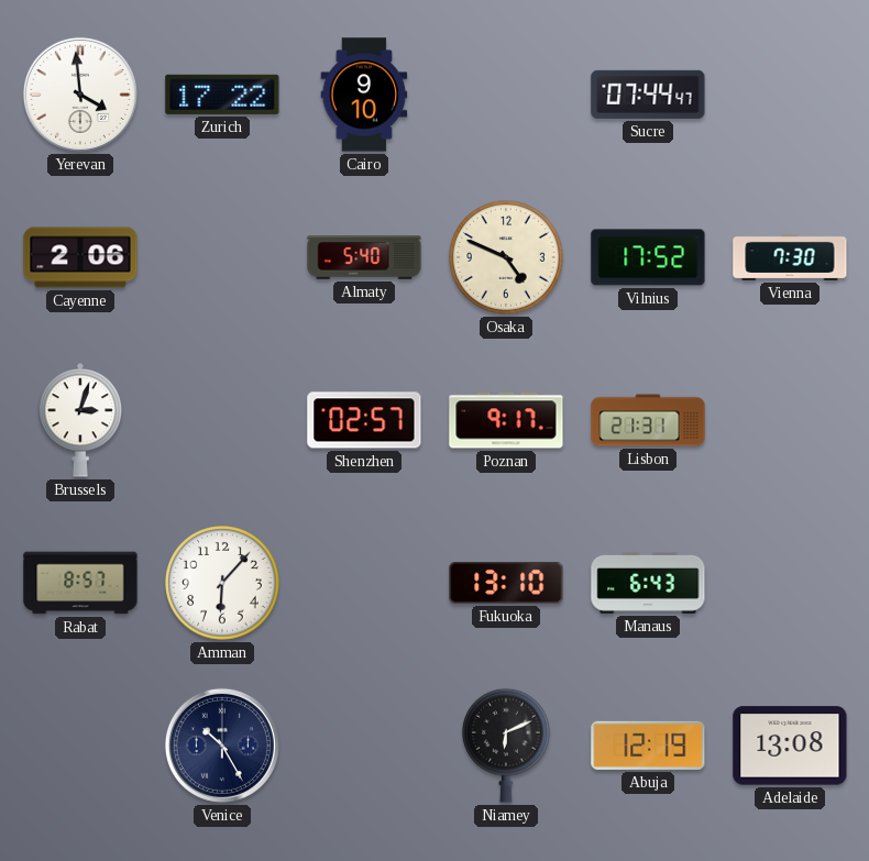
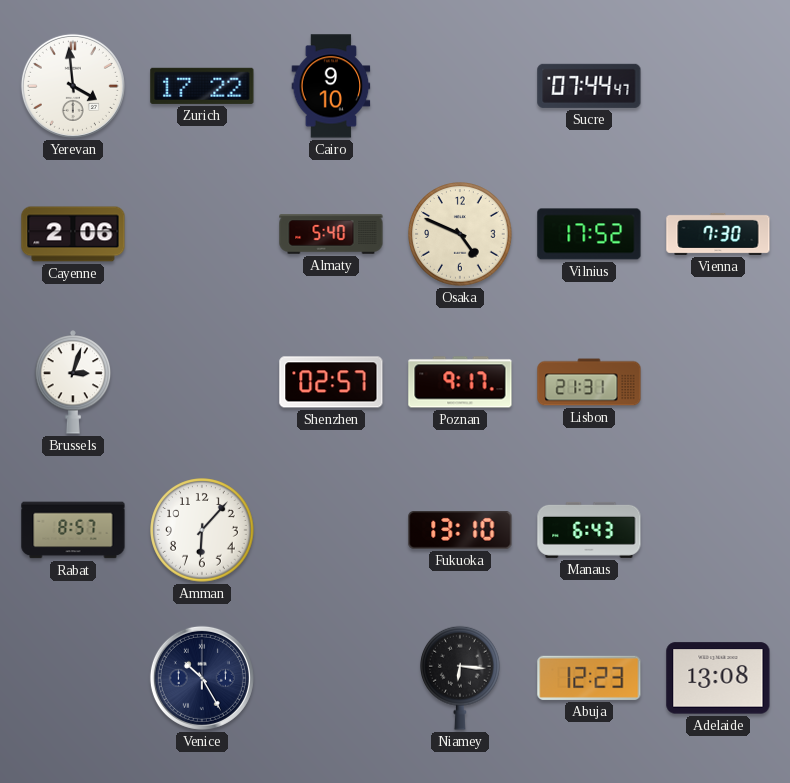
Niamey: 6:11 -> 6:16 (461, 678)
Abuja: 12:19 -> 12:23 (589, 678)
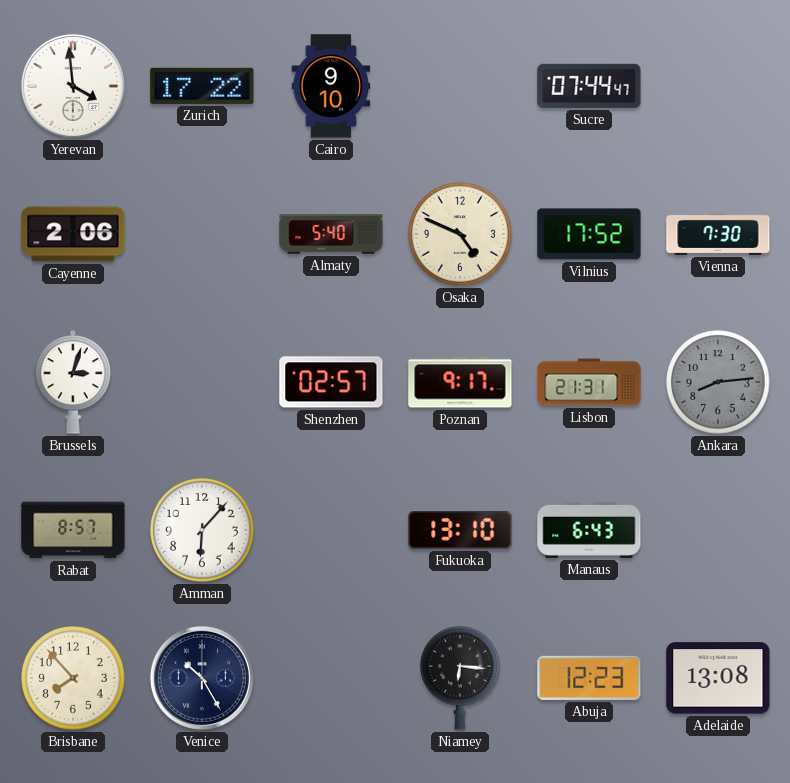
Ankara: none -> 8:14 (718, 382)
Brisbane: none -> 7:53 (73, 678)
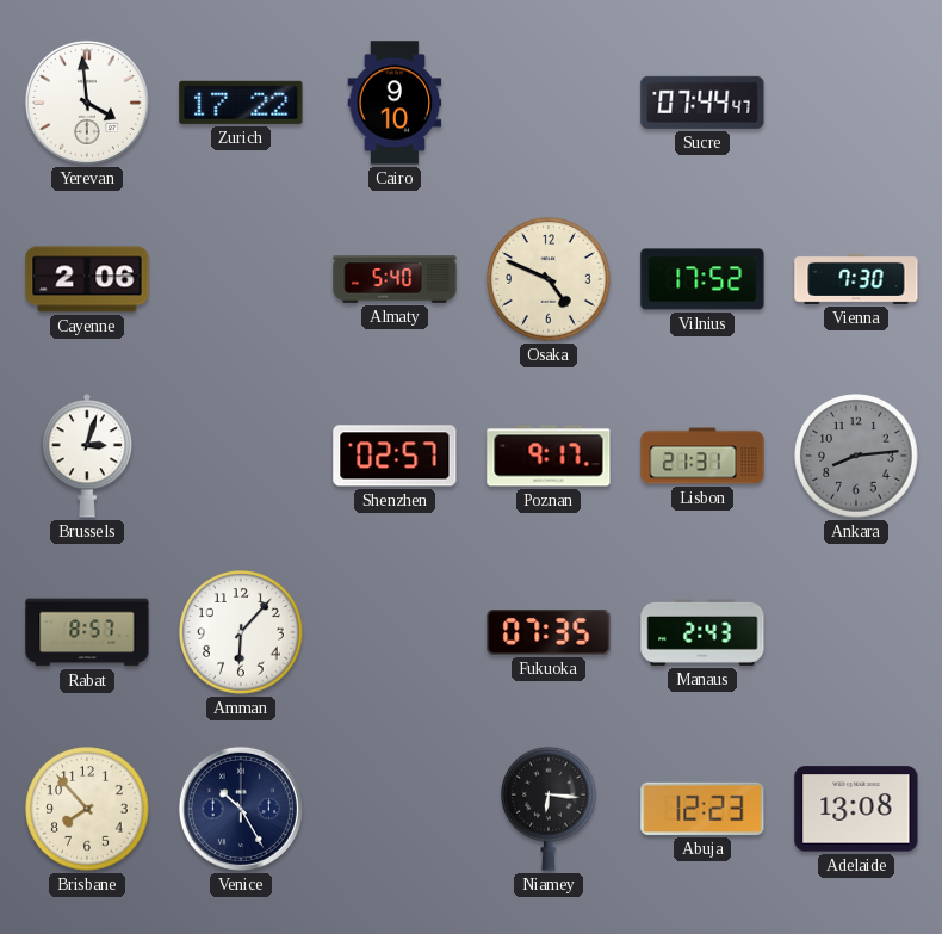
Fukuoka: 13:10 -> 07:35 (549, 633)
Manaus: 6:43 -> 2:43 (702, 632)
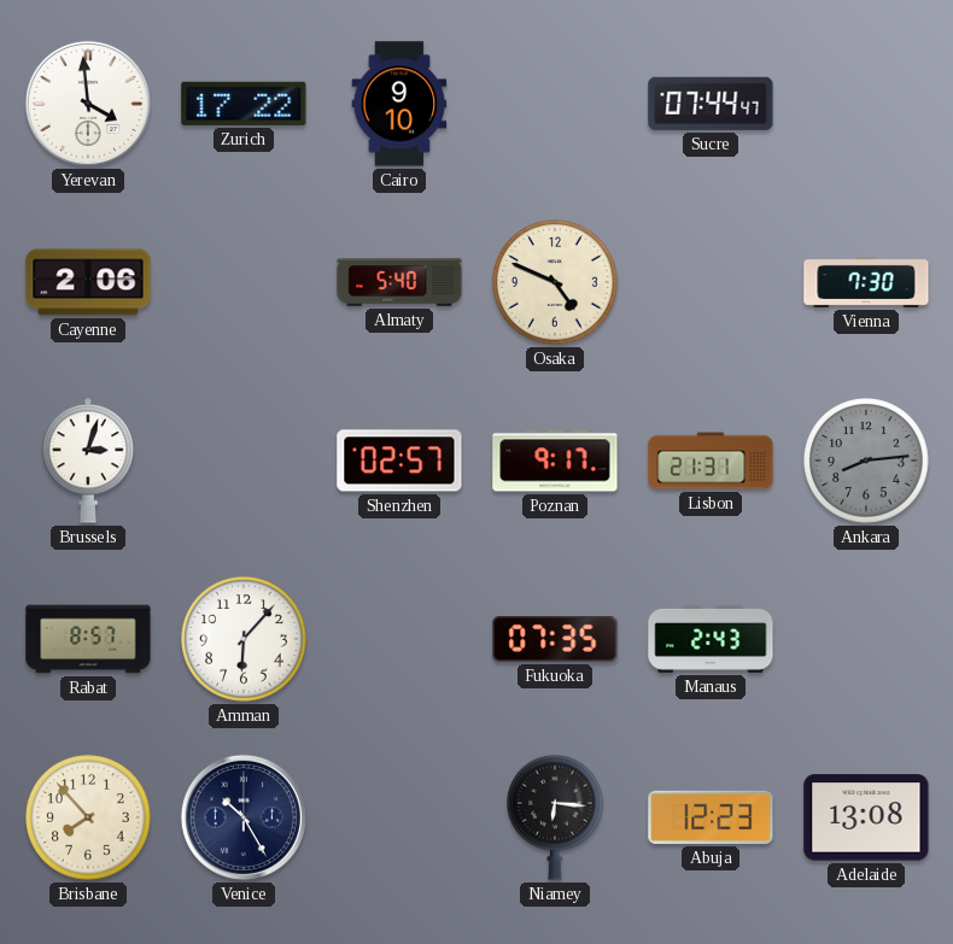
Vilnius: 17:52 -> none (702, 279)
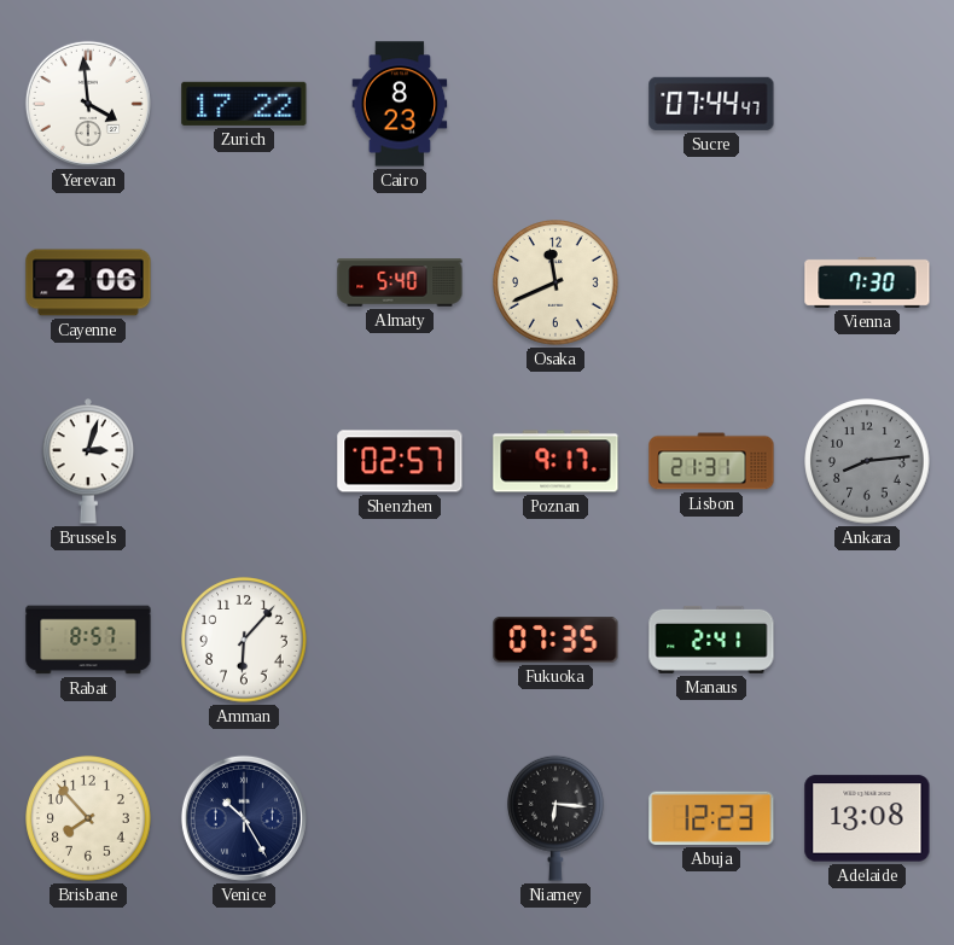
Cairo: 9:10 -> 8:23 (400, 104)
Osaka: 4:49 -> 11:41 (555, 282)
Manaus: 2:43 -> 2:41 (711, 640)
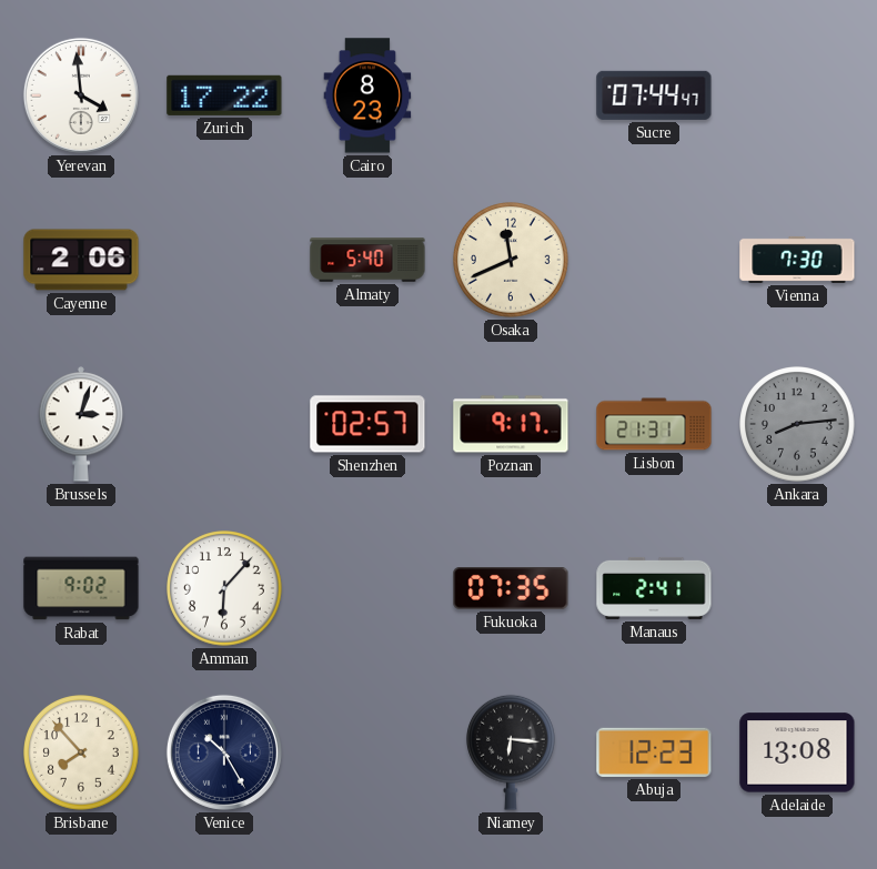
Rabat: 8:57 -> 9:02 (81, 588)
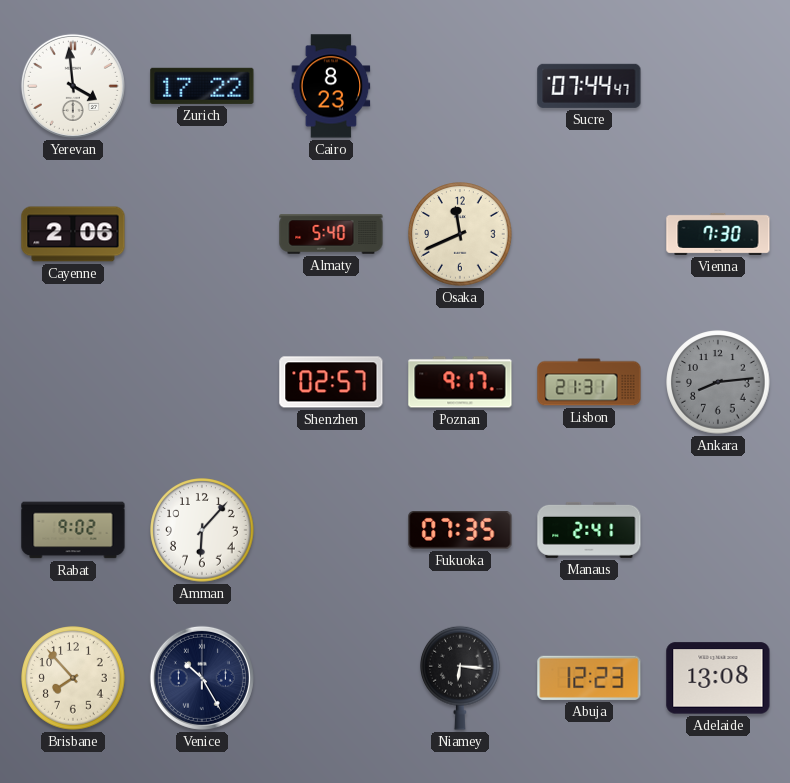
Brussels: 3:03 -> none (81, 424)
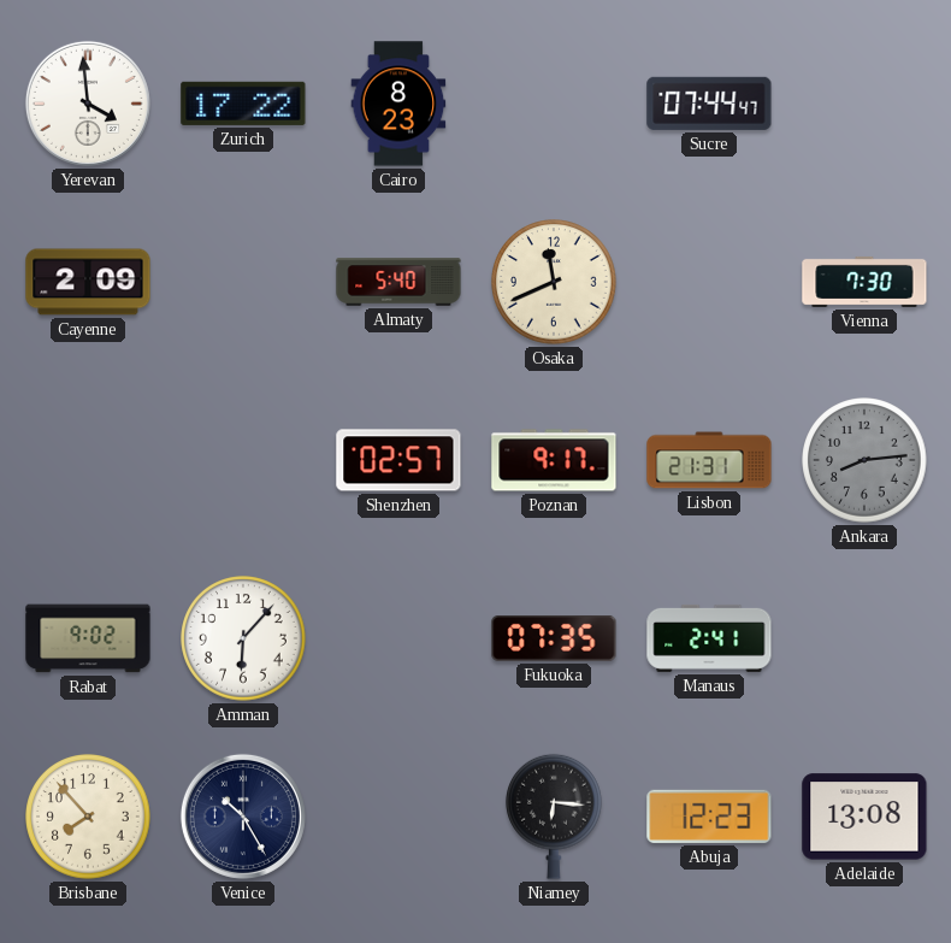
Cayenne: 2:06 -> 2:09 (88, 282)
